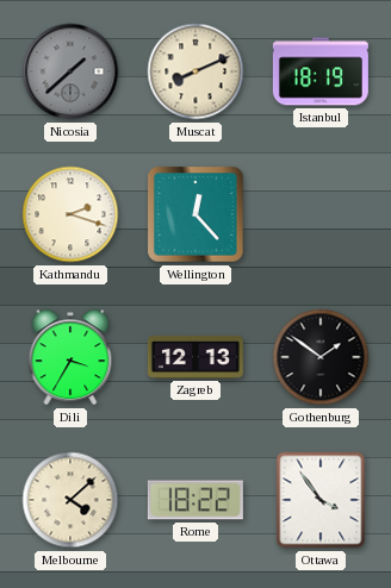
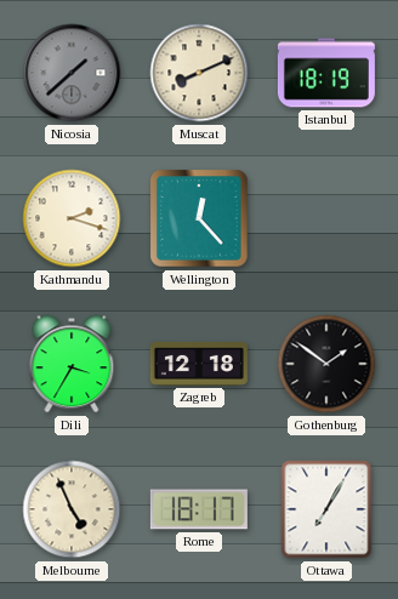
Zagreb: 12:13 -> 12:18 (199, 364)
Melbourne: 4:08 -> 4:56 (72, 509)
Rome: 18:22 -> 18:17 (199, 509)
Ottawa: 3:54 -> 7:05 (326, 509)
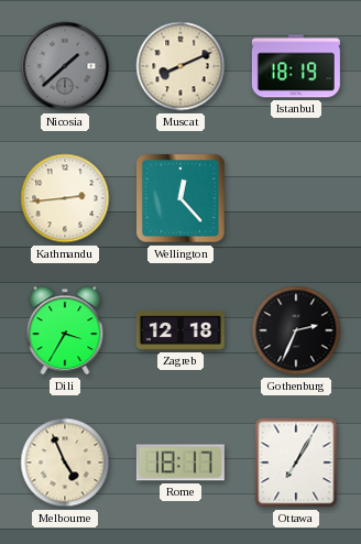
Kathmandu: 2:18 -> 2:44 (65, 198)
Gothenburg: 1:51 -> 2:34 (296, 330)
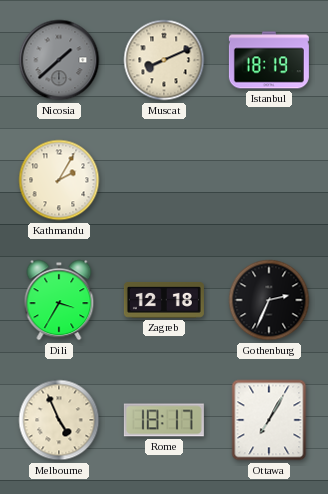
Kathmandu: 2:44 -> 2:05 (59, 180)
Wellington: 12:23 -> none (180, 198)
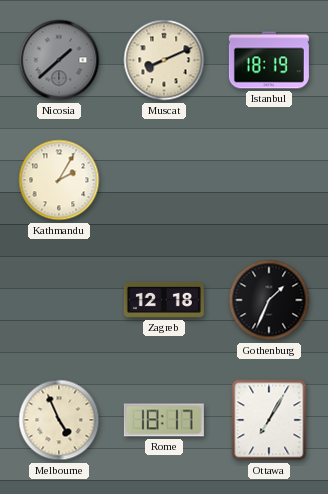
Dili: 3:35 -> none (59, 300)
Gothenburg: 2:34 -> 1:34 (269, 300)
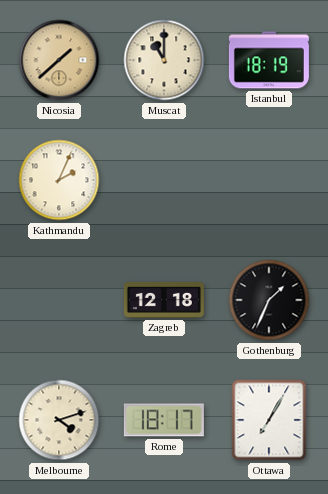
Nicosia dial: grey -> champagne (59, 60)
Muscat: 8:11 -> 11:00 (164, 60)
Kathmandu: 2:05 -> 2:04 (59, 180)
Melbourne: 4:56 -> 4:12 (59, 420)
